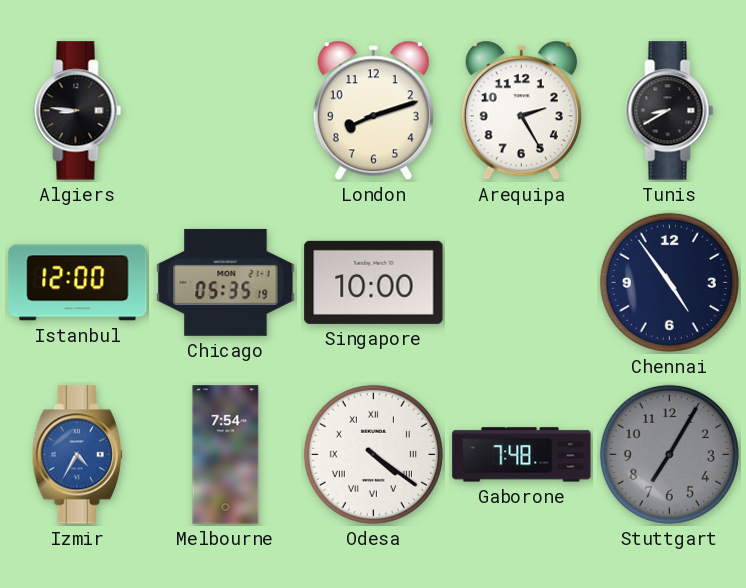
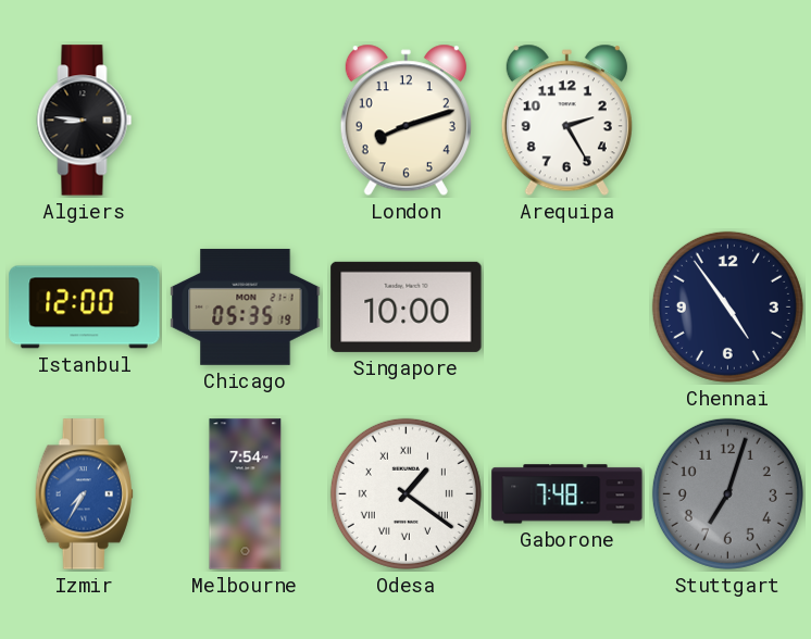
Tunis: 8:40 -> none (670, 111)
Izmir: 4:35 -> 7:35 (84, 494)
Odesa: 4:21 -> 1:21 (405, 493)
Stuttgart: 7:05 -> 7:03 (727, 493)
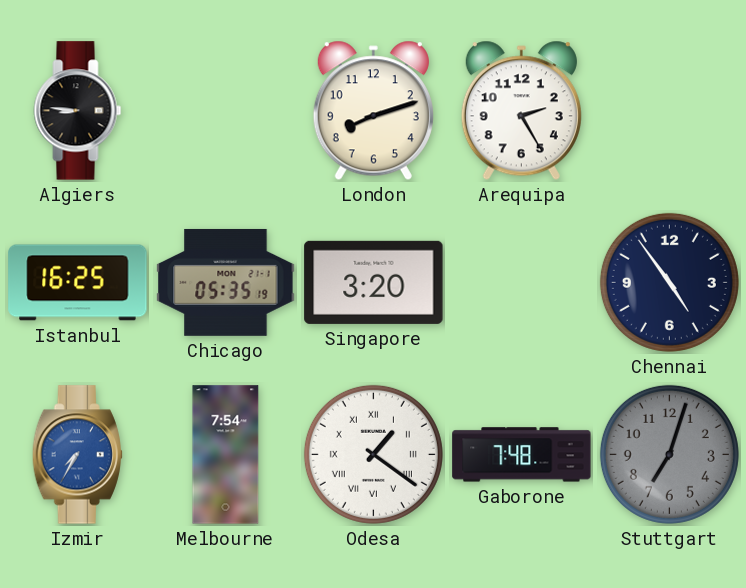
Istanbul: 12:00 -> 16:25 (78, 283)
Singapore: 10:00 -> 3:20 (374, 282)
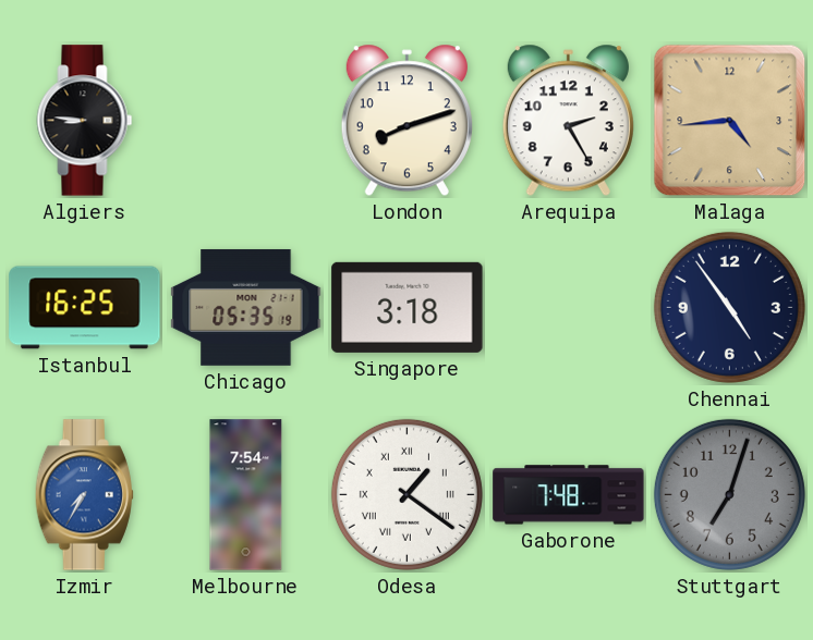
Malaga: none -> 4:44 (730, 121)
Singapore: 3:20 -> 3:18 (408, 307)
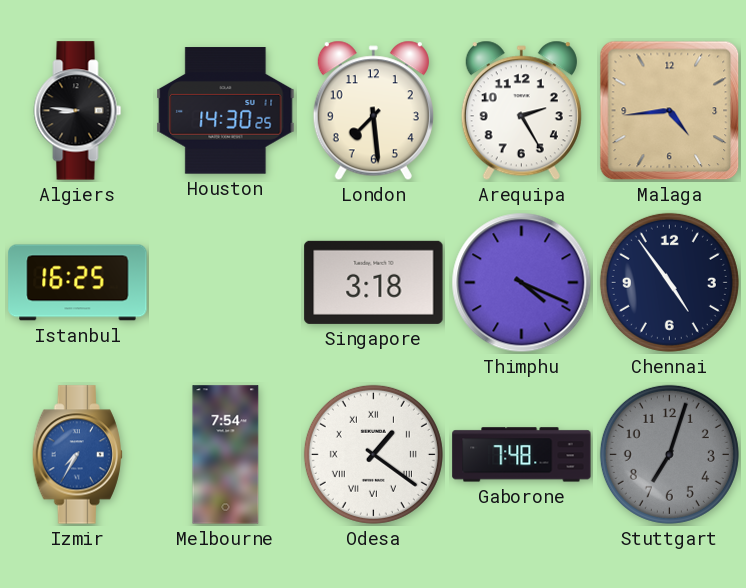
Houston: none -> 14:30 (226, 111)
London: 8:12 -> 7:29 (373, 111)
Chicago: 05:35 -> none (246, 307)
Thimphu: none -> 4:19 (522, 283)
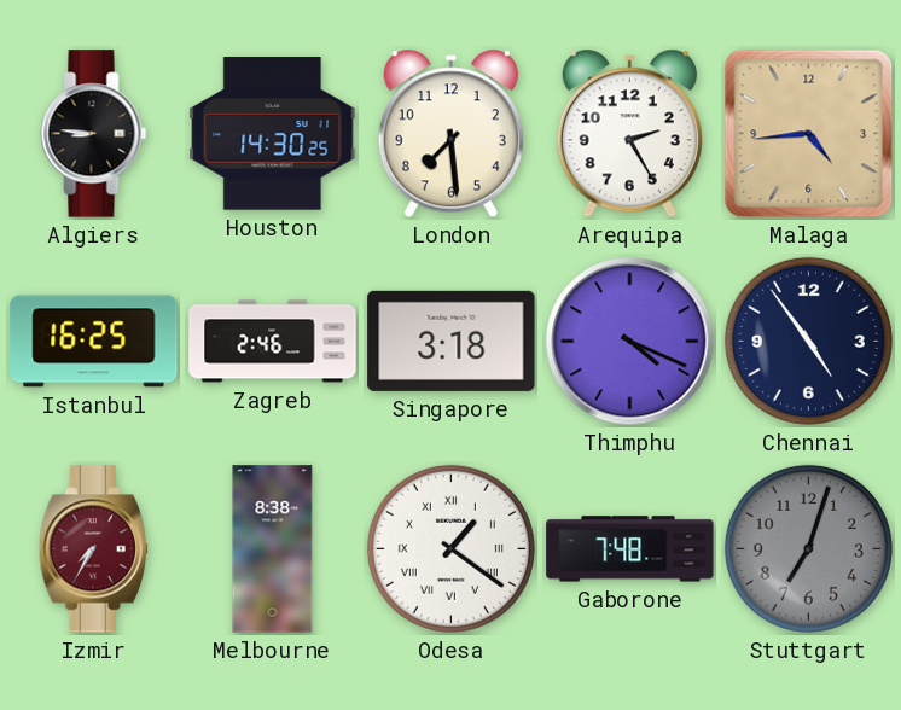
Zagreb: none -> 2:46 (273, 342)
Izmir dial: blue -> burgundy (93, 549)
Melbourne: 7:54 -> 8:38 (273, 549)
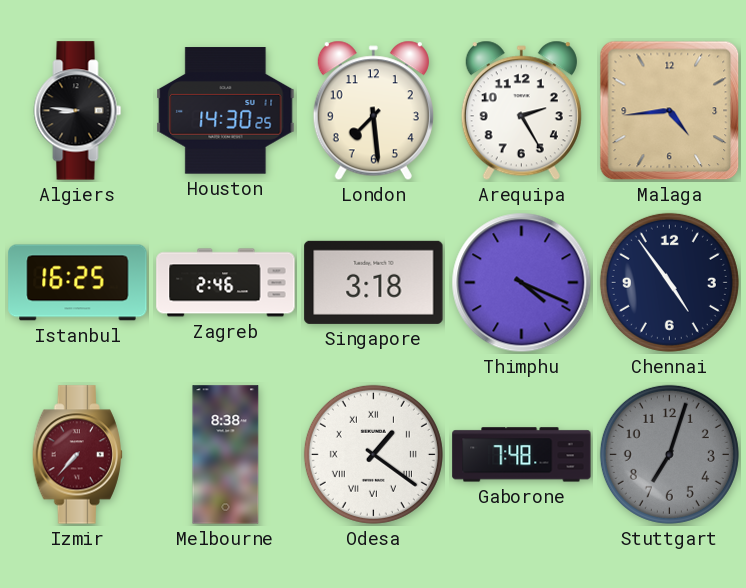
Izmir: 7:35 -> 7:37 (77, 455)
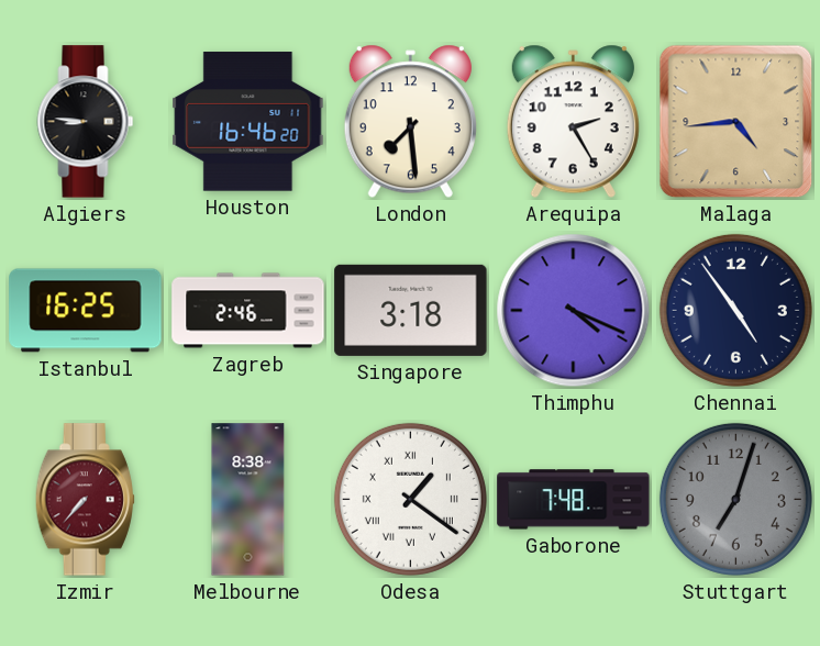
Houston: 14:30 -> 16:46 (248, 122)
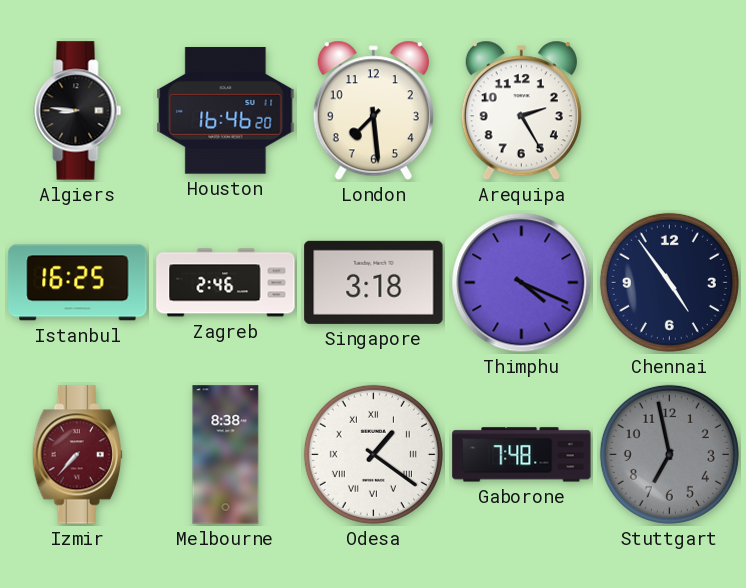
Malaga: 4:44 -> none (736, 122)
Stuttgart: 7:03 -> 6:58 (669, 454)
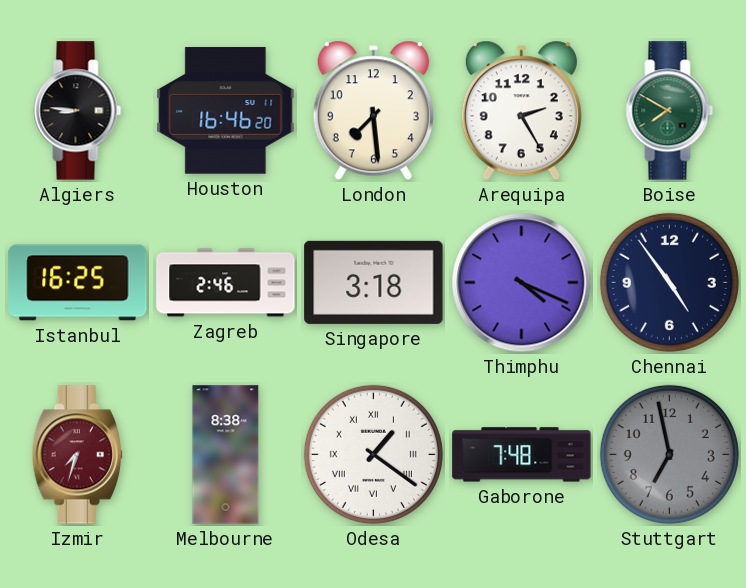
Boise: none -> 7:50 (670, 111)
Izmir: 7:37 -> 7:33 (77, 455)
